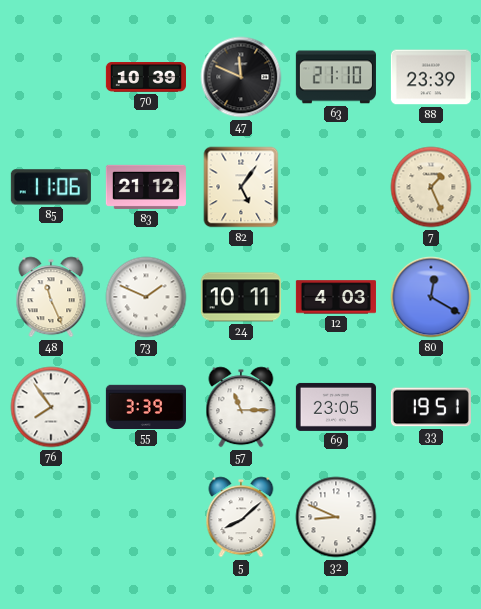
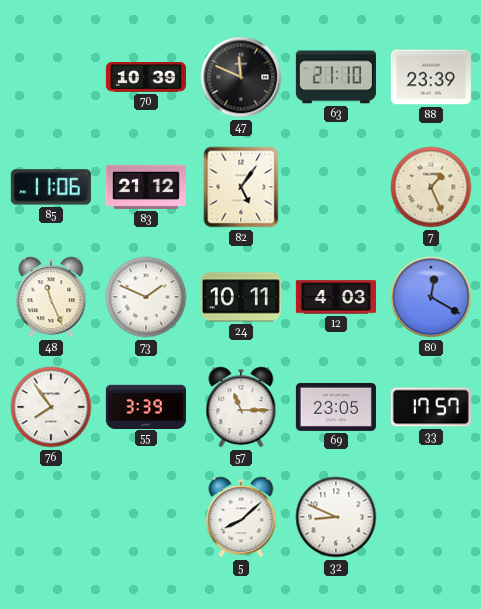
33: 19:51 -> 17:57 (431, 407)
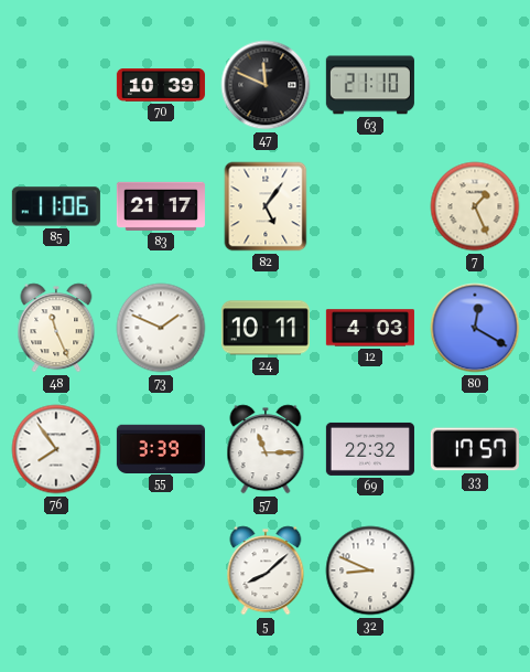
88: 23:39 -> none (431, 77)
83: 21:12 -> 21:17 (161, 206)
69: 23:05 -> 22:32 (370, 449)
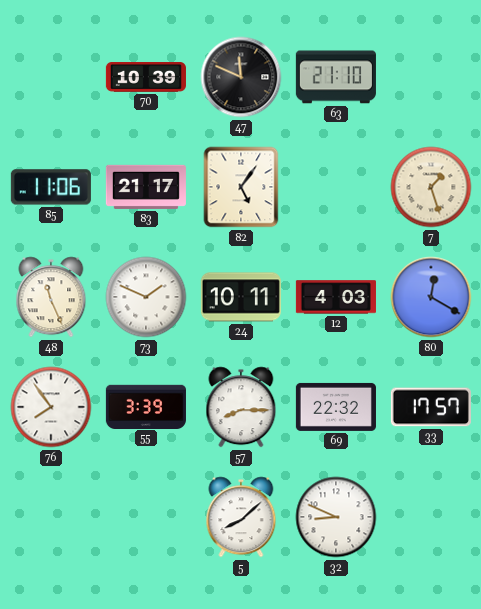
7: 1:26 -> 1:27 (431, 187)
57: 11:15 -> 8:15 (241, 407)
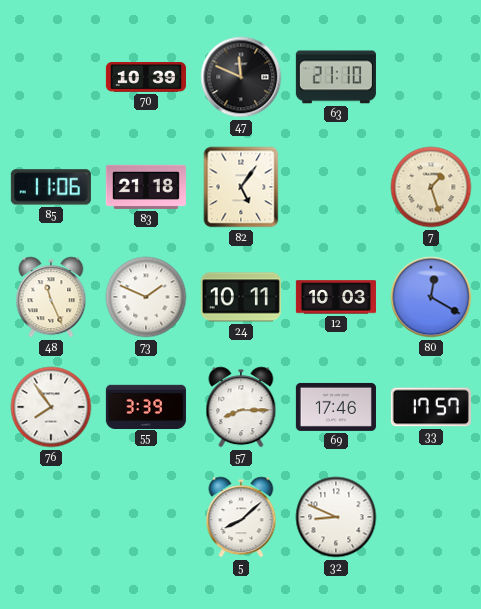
83: 21:17 -> 21:18 (146, 187)
12: 4:03 -> 10:03 (336, 297)
69: 22:32 -> 17:46 (336, 407)
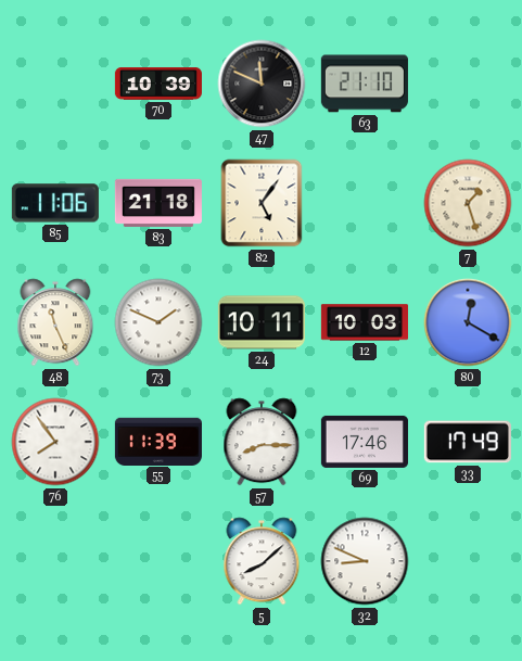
55: 3:39 -> 11:39 (158, 441)
33: 17:57 -> 17:49 (468, 442)
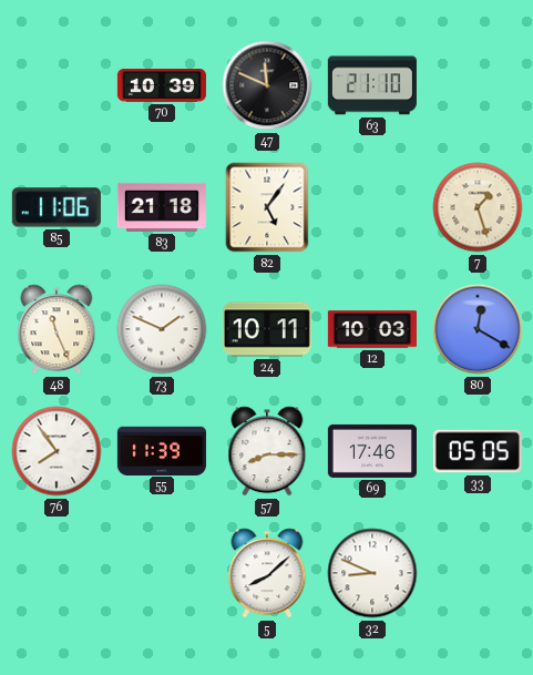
33: 17:49 -> 05:05 (478, 451)
